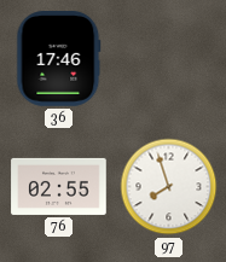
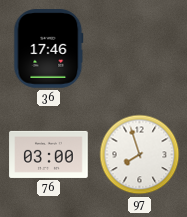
76: 02:55 -> 03:00 (49, 154)
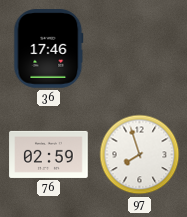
76: 03:00 -> 02:59 (49, 154)
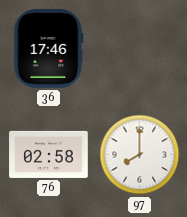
76: 02:59 -> 02:58 (49, 154)
97: 7:57 -> 8:00 (140, 155)
